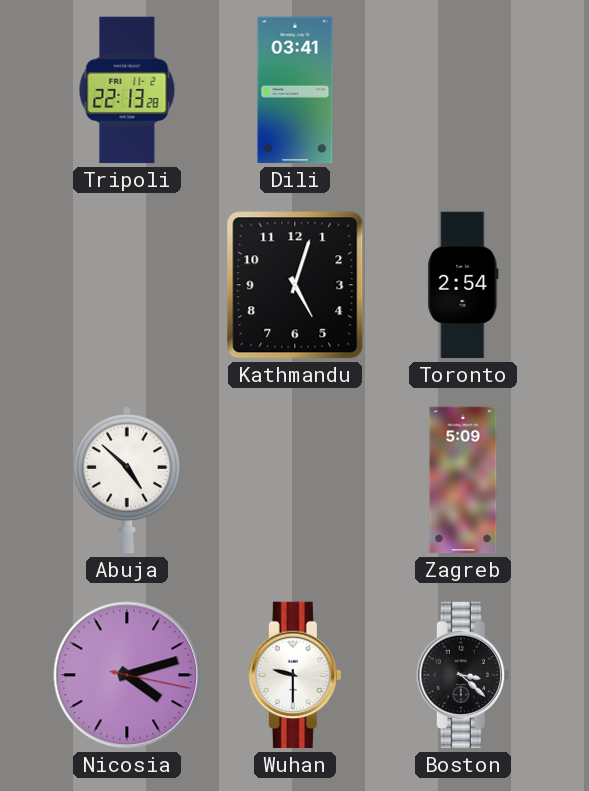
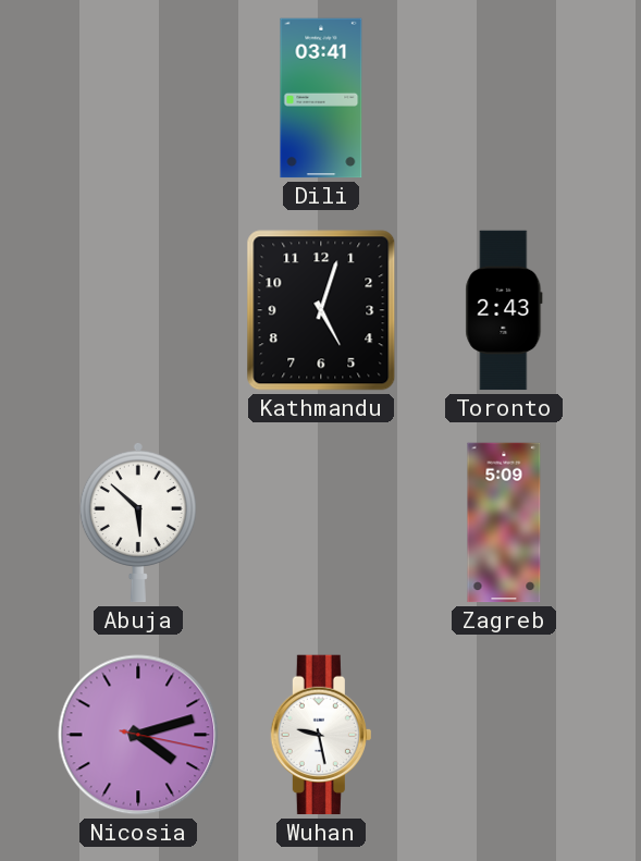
Tripoli: 22:13 -> none (127, 90)
Toronto: 2:54 -> 2:43 (504, 310)
Abuja: 4:52 -> 5:52 (138, 522)
Wuhan: 9:30 -> 9:28 (321, 735)
Boston: 3:22 -> none (463, 675)
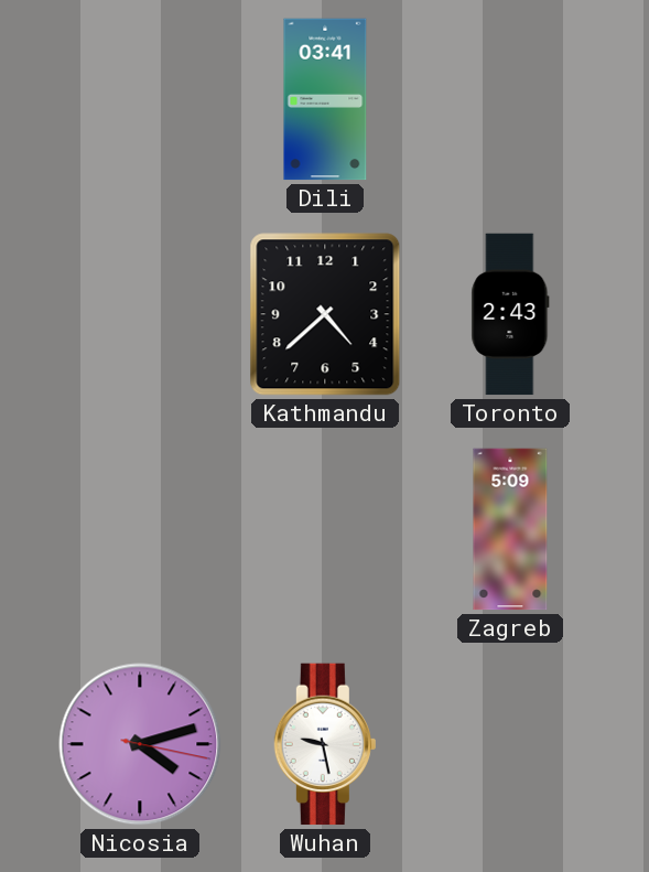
Kathmandu: 5:03 -> 4:38 (325, 314)
Abuja: 5:52 -> none (138, 522)
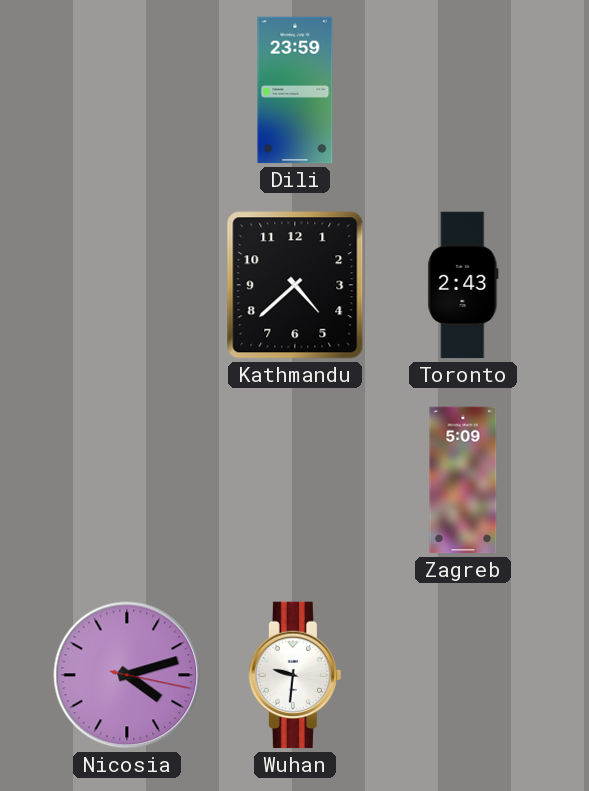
Dili: 03:41 -> 23:59 (295, 90)
Wuhan: 9:28 -> 9:31 (295, 675)
